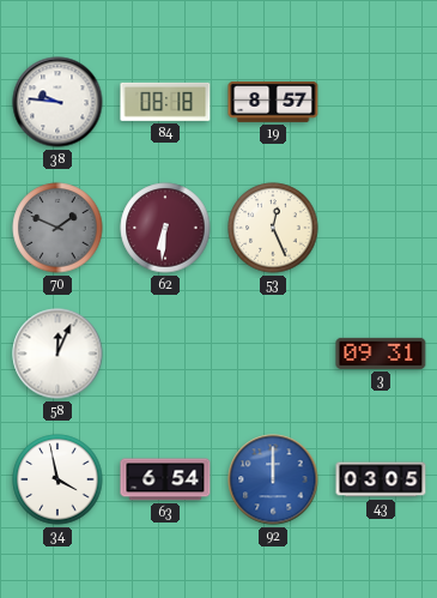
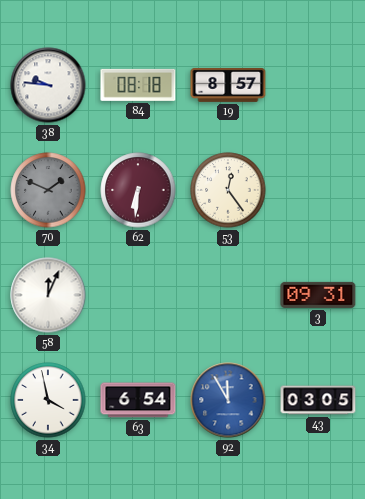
53: 12:26 -> 12:24 (228, 190)
92: 12:00 -> 11:55 (228, 400)
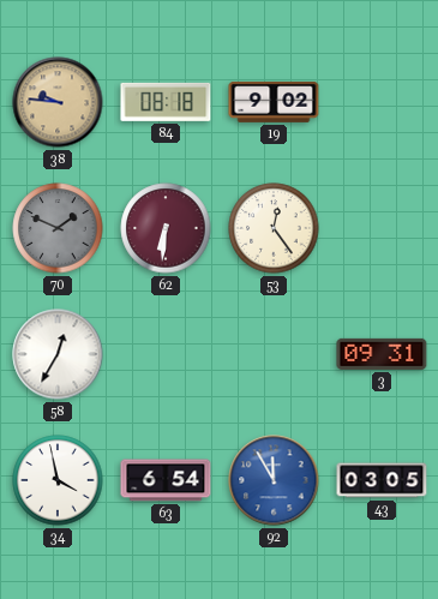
38 dial: white -> champagne (58, 102)
19: 8:57 -> 9:02 (274, 102)
58: 12:04 -> 12:35 (58, 354)
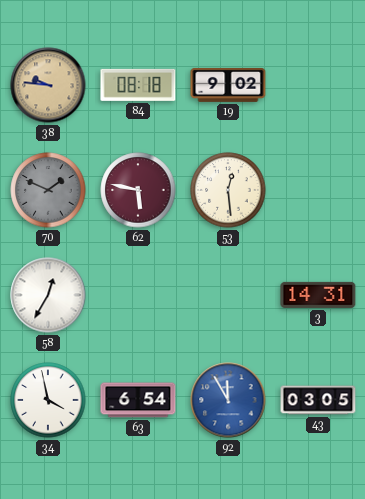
62: 6:31 -> 5:47 (138, 190)
53: 12:24 -> 12:29 (228, 190)
3: 09:31 -> 14:31 (318, 295)
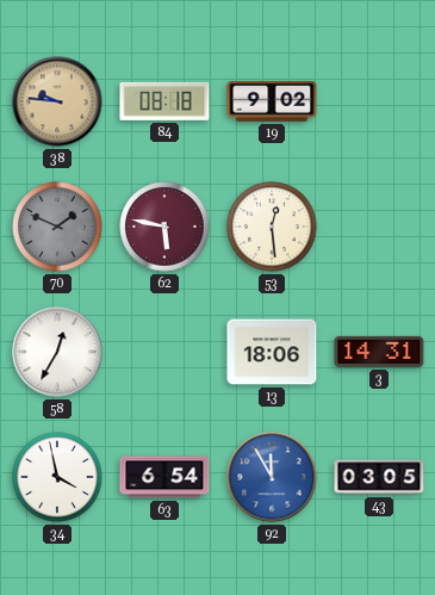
13: none -> 18:06 (272, 352)
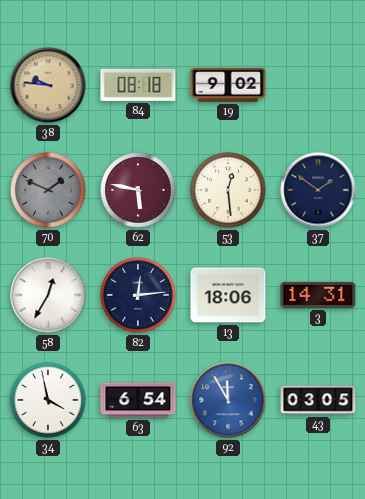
37: none -> 1:51 (318, 190)
82: none -> 12:14 (138, 295)
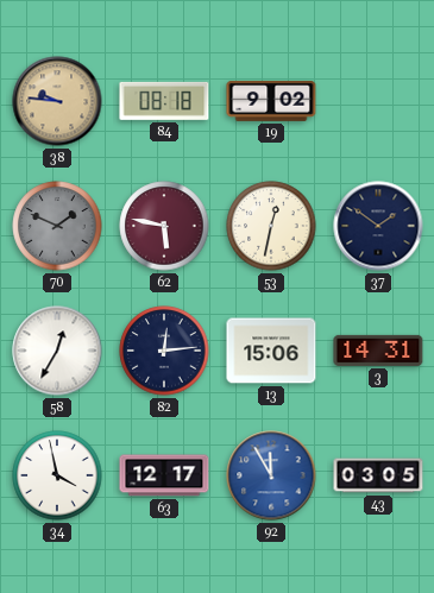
53: 12:29 -> 12:32 (271, 226)
13: 18:06 -> 15:06 (271, 351)
63: 6:54 -> 12:17 (164, 475)
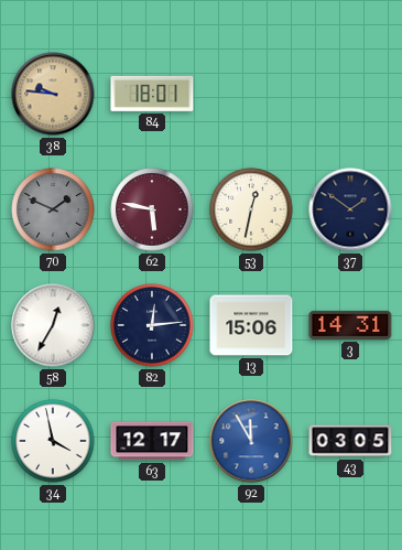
84: 08:18 -> 18:01 (152, 94)
19: 9:02 -> none (271, 101)
